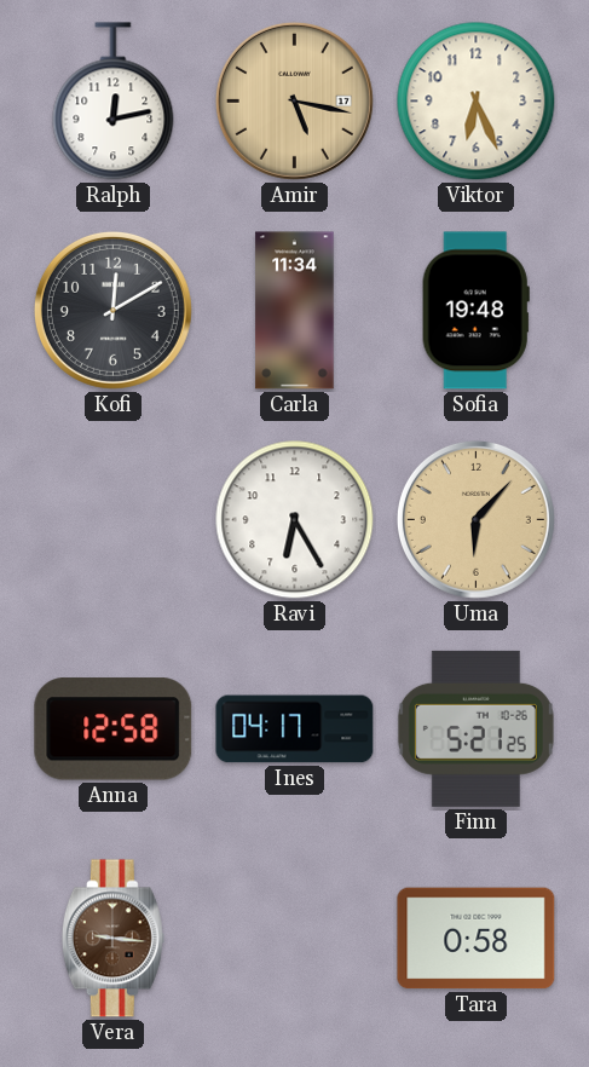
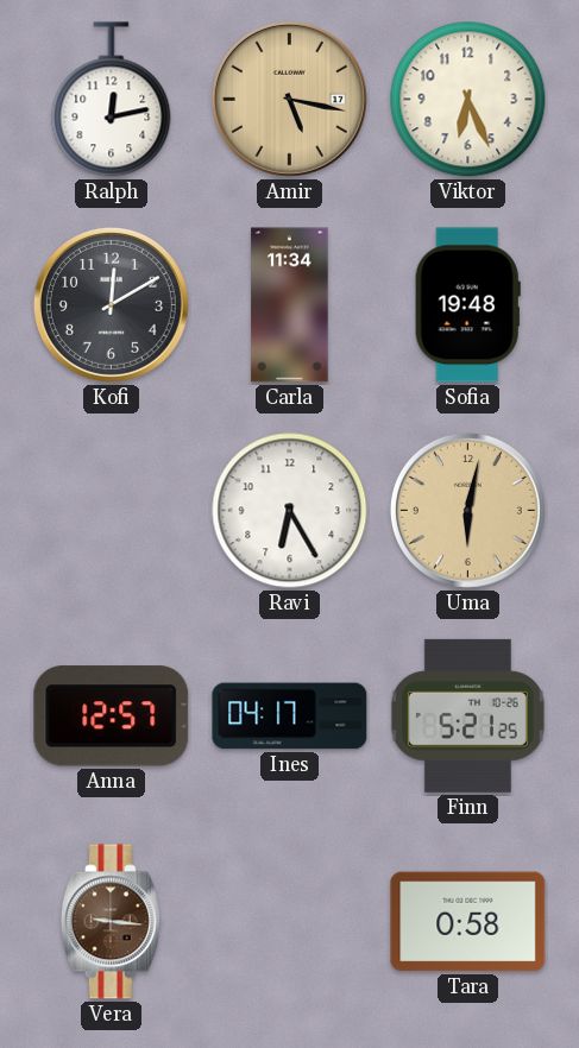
Uma: 6:07 -> 6:02 (467, 510)
Anna: 12:58 -> 12:57 (112, 716)
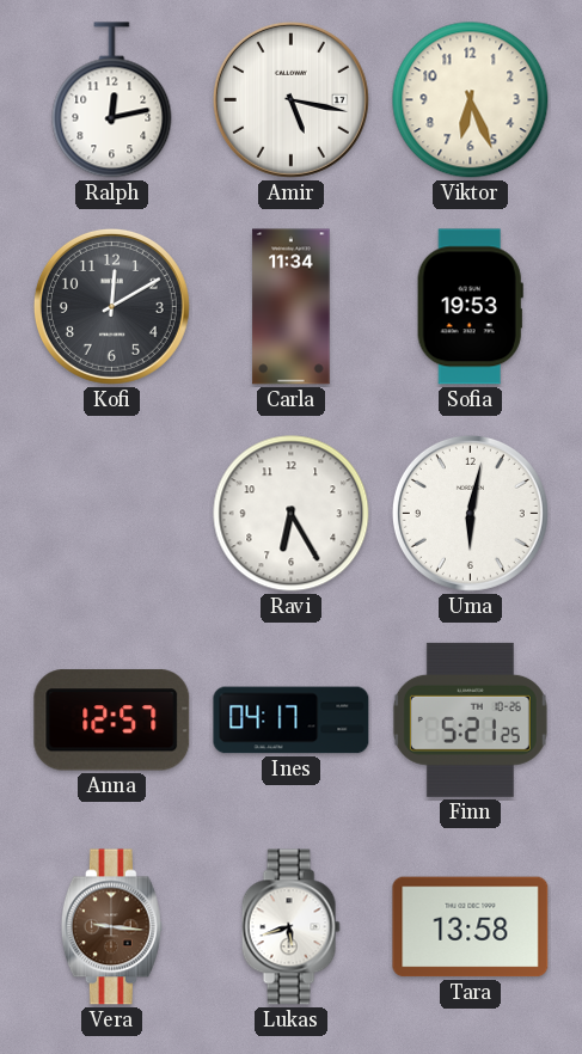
Amir dial: champagne -> white (290, 99)
Sofia: 19:48 -> 19:53 (470, 307)
Uma dial: champagne -> white (470, 513)
Lukas: none -> 5:42 (290, 927)
Tara: 0:58 -> 13:58 (471, 927)
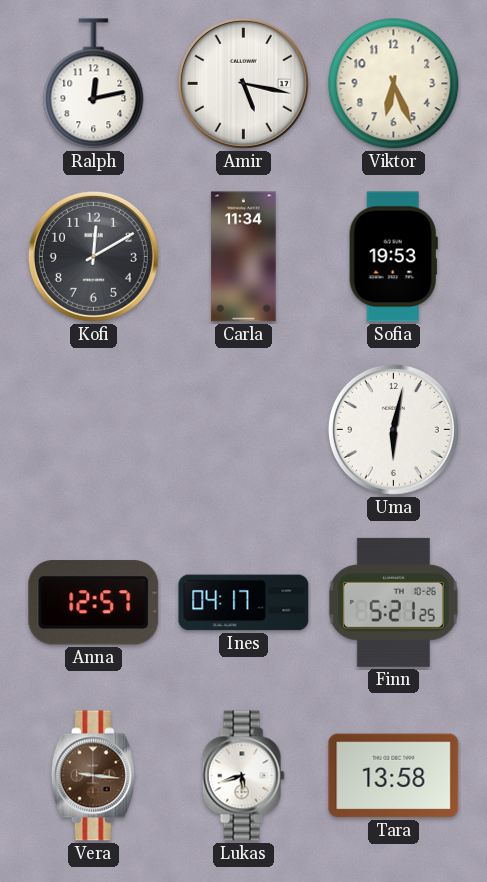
Ravi: 6:25 -> none (292, 514)
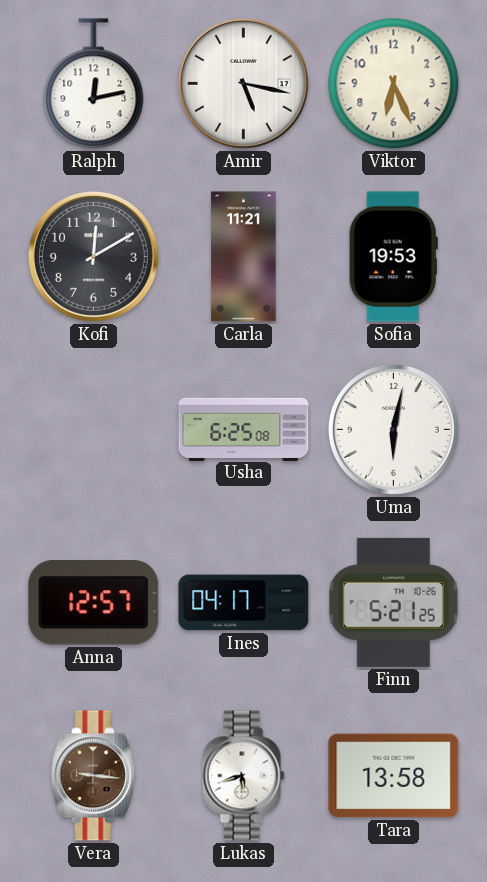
Carla: 11:34 -> 11:21 (244, 257)
Usha: none -> 6:25 (244, 429)
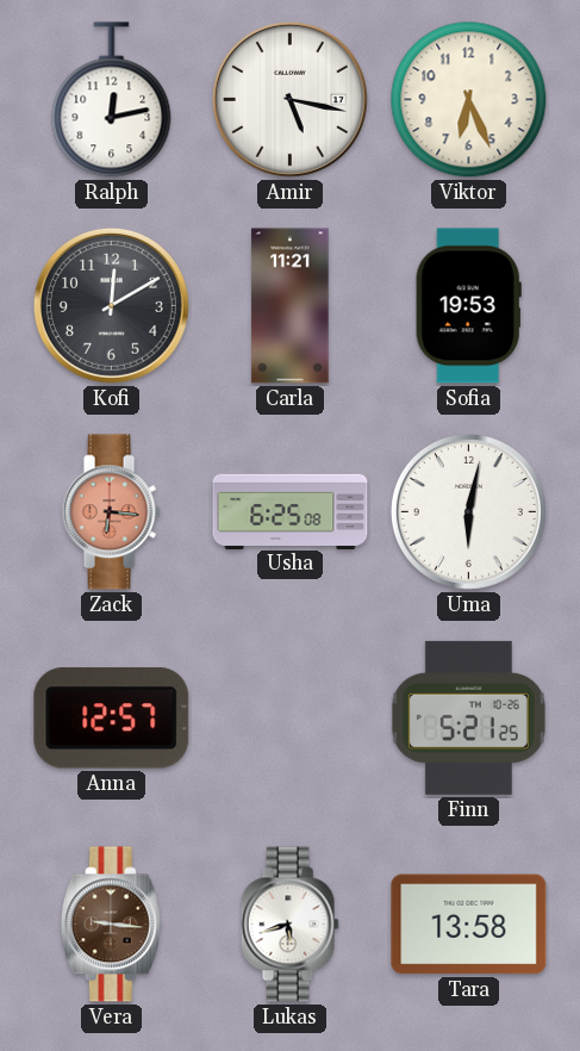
Zack: none -> 6:16 (111, 512)
Ines: 04:17 -> none (244, 603)
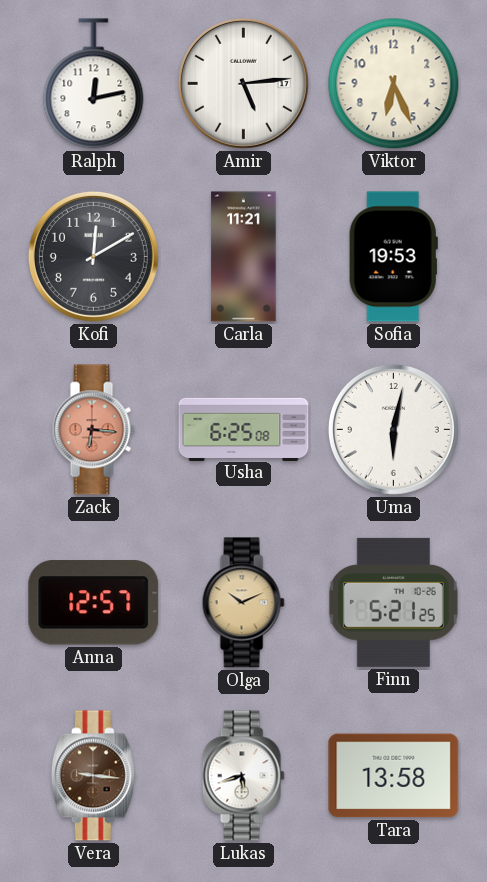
Amir: 5:17 -> 5:14 (243, 83)
Olga: none -> 10:11 (243, 603)
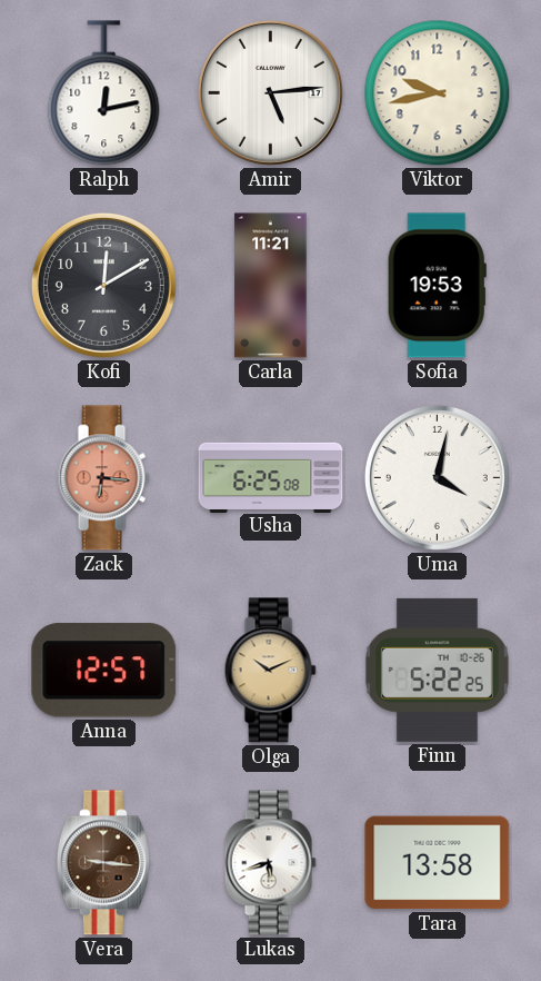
Viktor: 6:26 -> 9:43 (438, 93)
Uma: 6:02 -> 4:02 (437, 477)
Finn: 5:21 -> 5:22 (437, 670)
